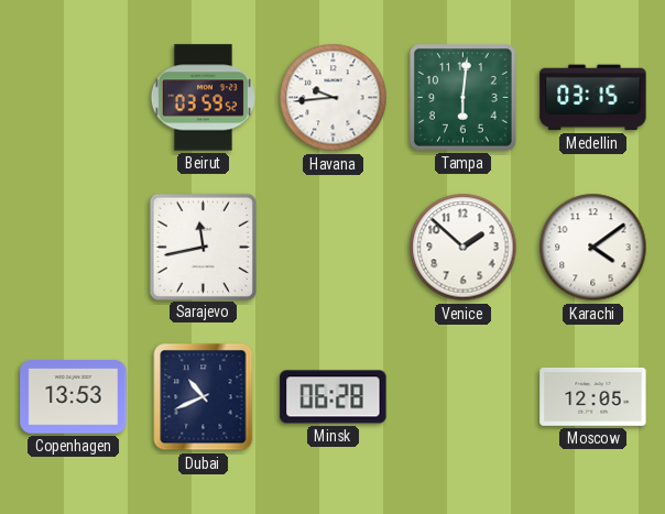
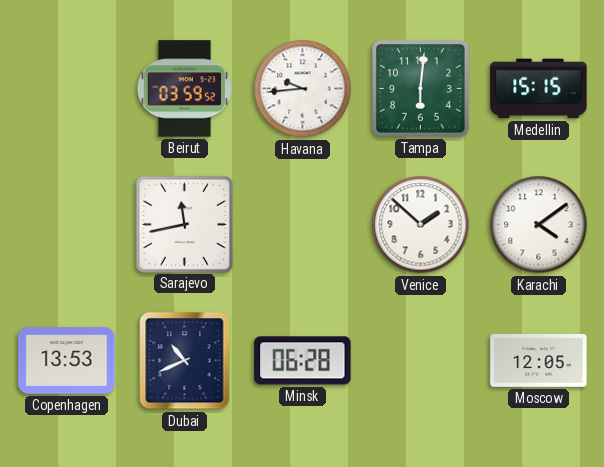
Medellin: 03:15 -> 15:15 (539, 89)
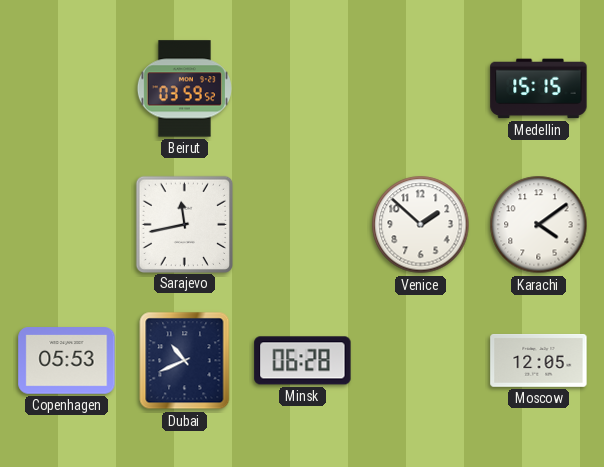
Havana: 9:44 -> none (303, 89)
Tampa: 6:01 -> none (421, 89)
Copenhagen: 13:53 -> 05:53 (67, 361)
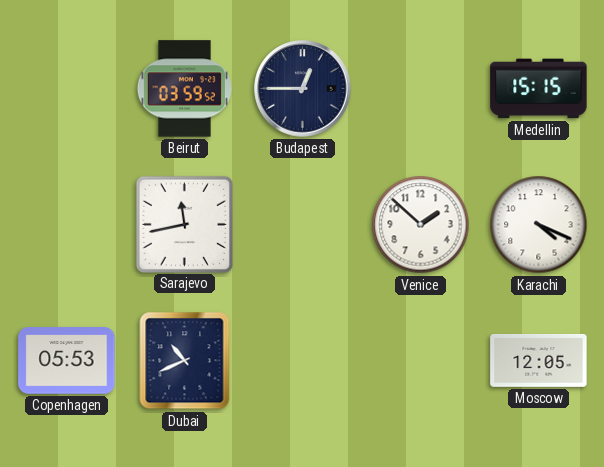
Budapest: none -> 12:45 (303, 89)
Karachi: 4:09 -> 4:19 (539, 225)
Minsk: 06:28 -> none (303, 361)
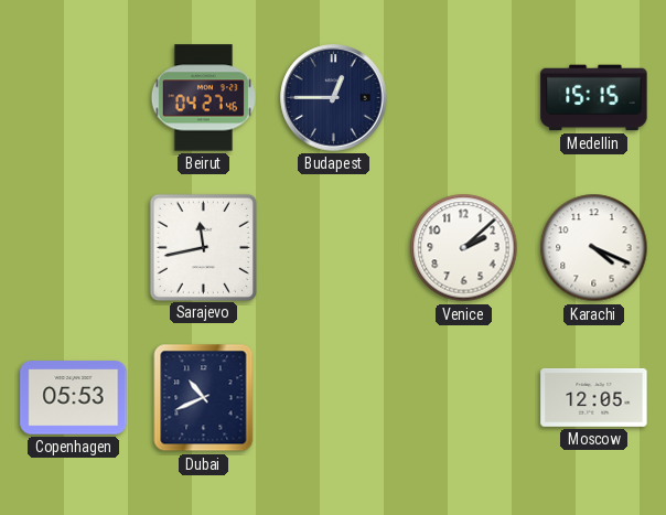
Beirut: 03:59 -> 04:27 (203, 98)
Venice: 1:52 -> 2:08 (464, 248)
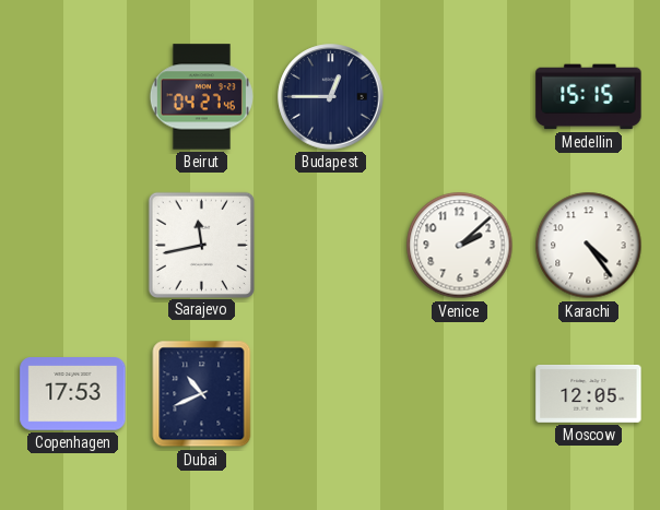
Karachi: 4:19 -> 4:24 (589, 246)
Copenhagen: 05:53 -> 17:53 (73, 394)
